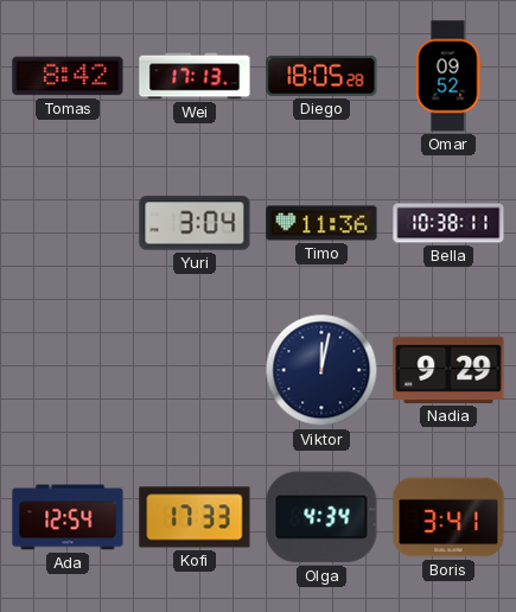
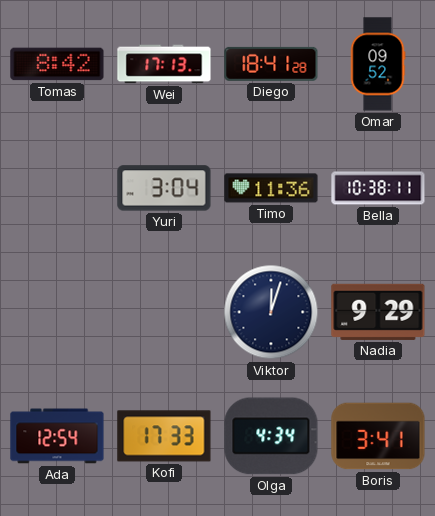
Diego: 18:05 -> 18:41 (271, 64)
Viktor: 12:02 -> 12:03 (271, 312)
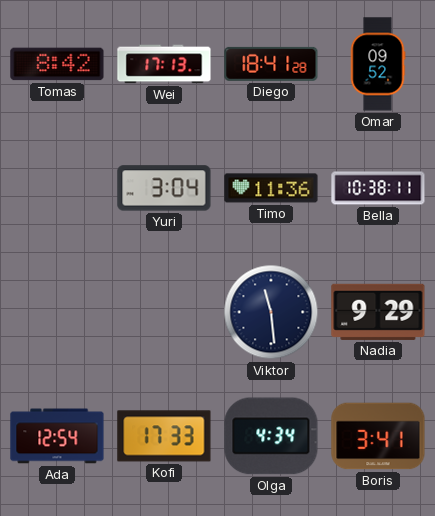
Viktor: 12:03 -> 11:29 (271, 312)
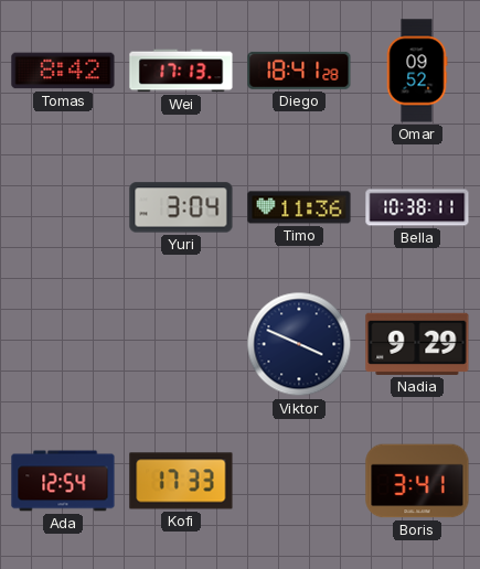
Viktor: 11:29 -> 3:49 (299, 344)
Olga: 4:34 -> none (271, 436)
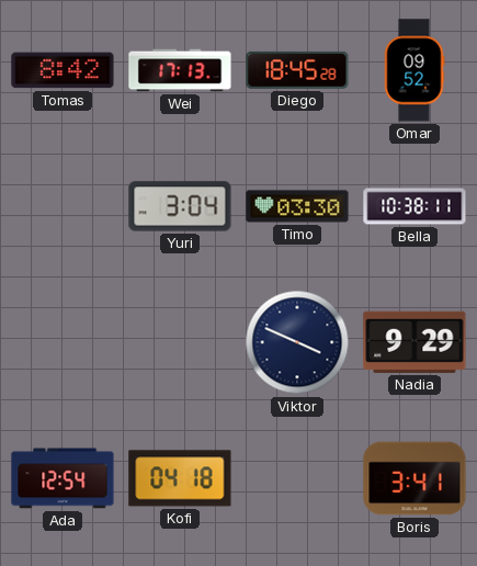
Diego: 18:41 -> 18:45 (297, 70)
Timo: 11:36 -> 03:30 (297, 206)
Kofi: 17:33 -> 04:18 (180, 478)
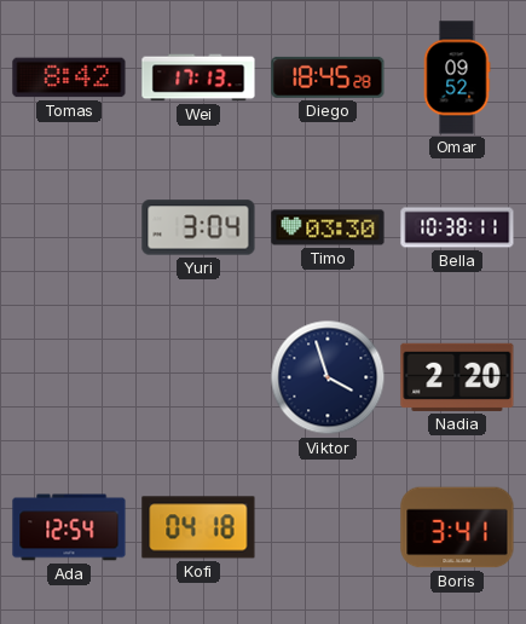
Viktor: 3:49 -> 3:57 (328, 377)
Nadia: 9:29 -> 2:20 (457, 377)
